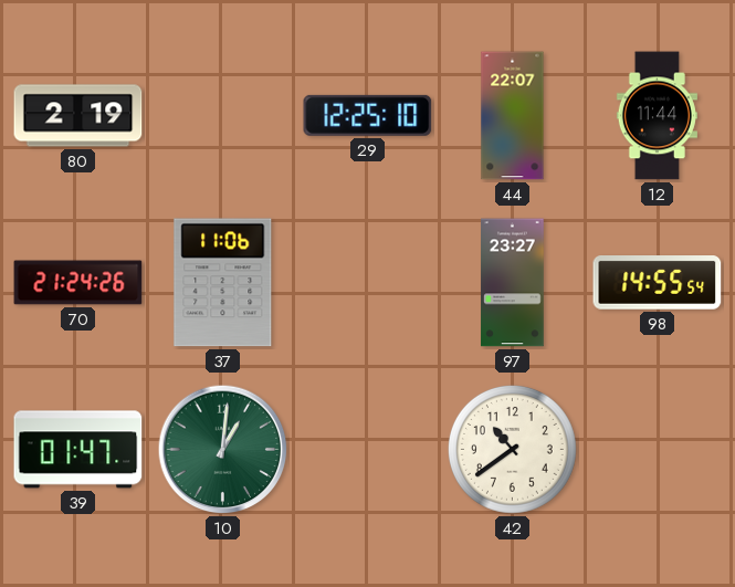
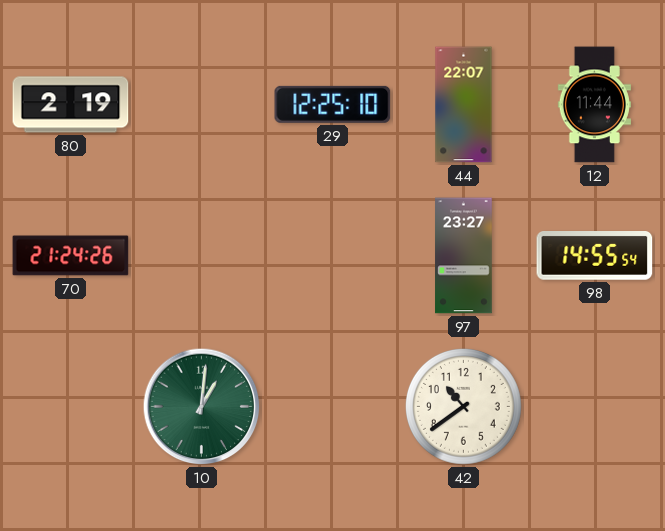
37: 11:06 -> none (223, 283)
39: 01:47 -> none (78, 450)
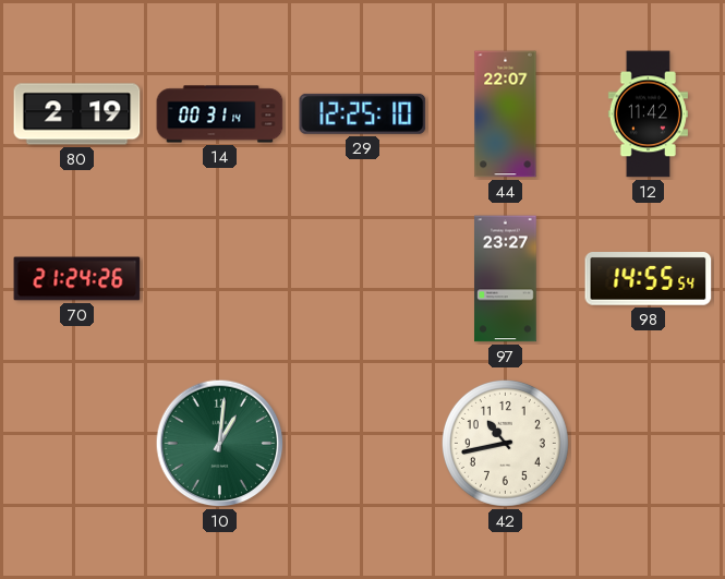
14: none -> 00:31 (220, 114)
12: 11:44 -> 11:42 (648, 114)
42: 10:39 -> 10:43 (505, 443)
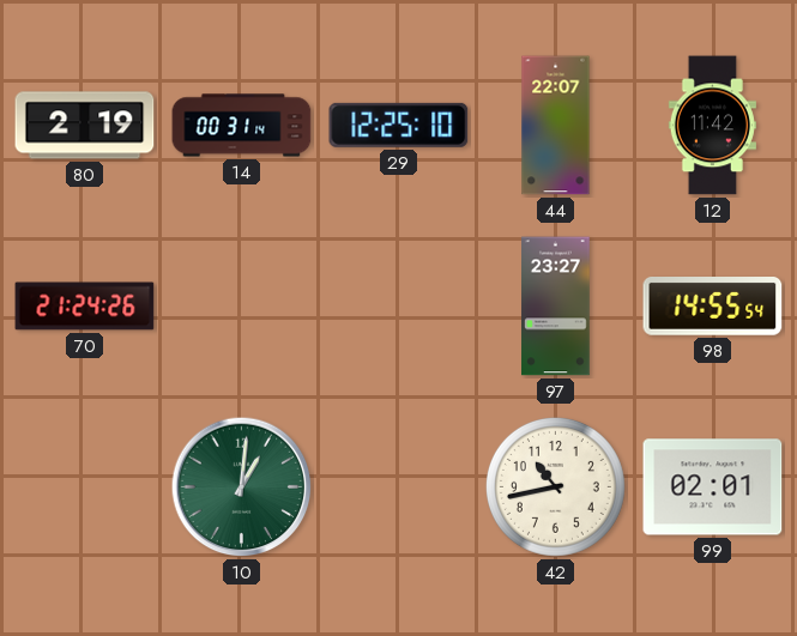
99: none -> 02:01 (713, 487)
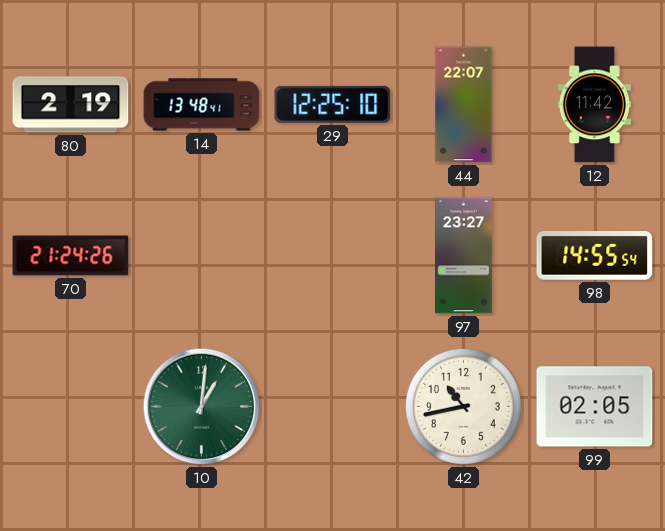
14: 00:31 -> 13:48 (202, 105)
99: 02:01 -> 02:05 (595, 407)
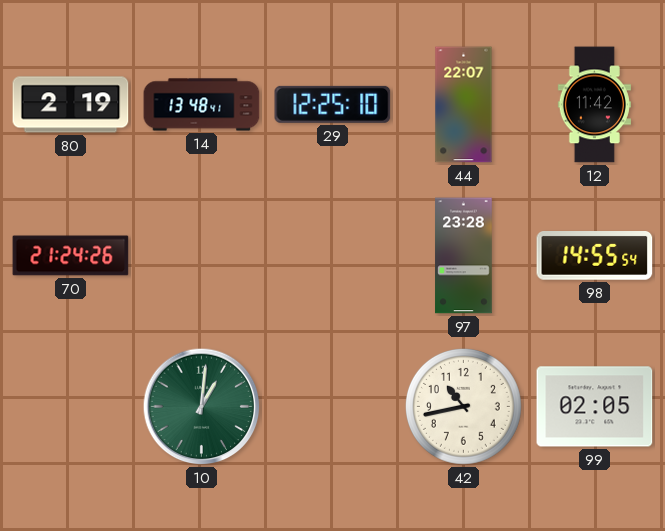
97: 23:27 -> 23:28 (464, 256)
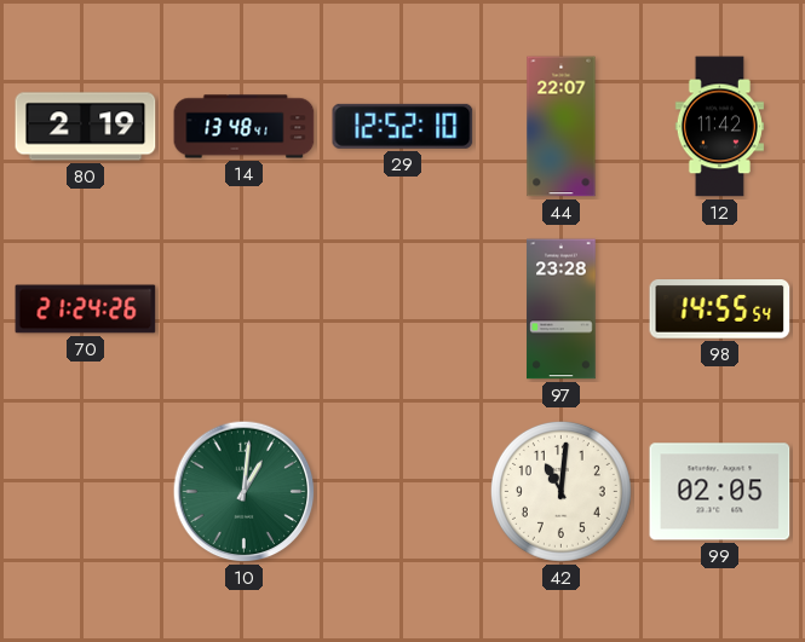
29: 12:25 -> 12:52 (403, 126)
42: 10:43 -> 11:01 (560, 491)
